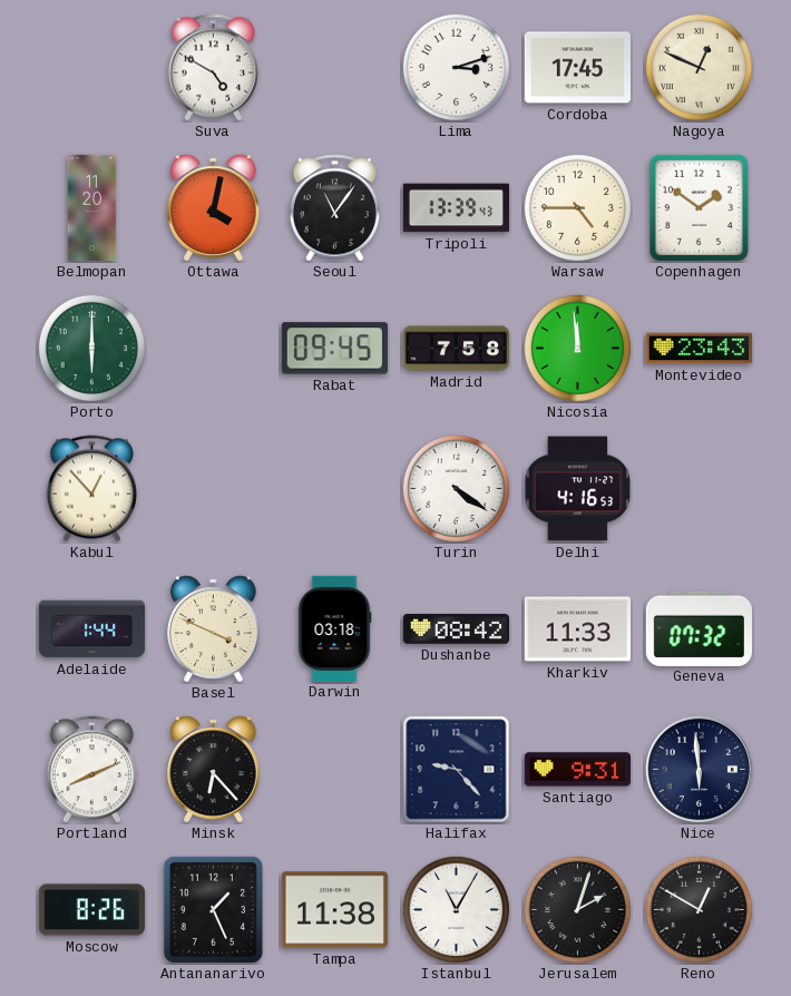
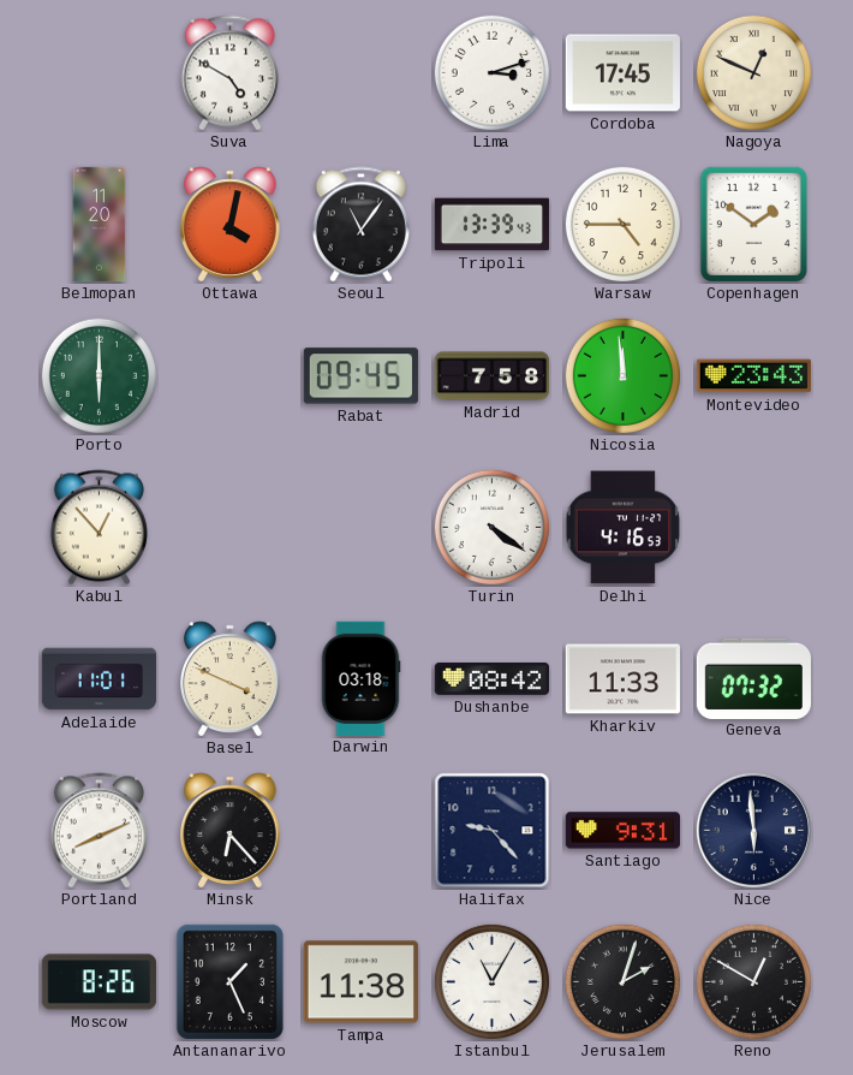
Adelaide: 1:44 -> 11:01 (99, 679)
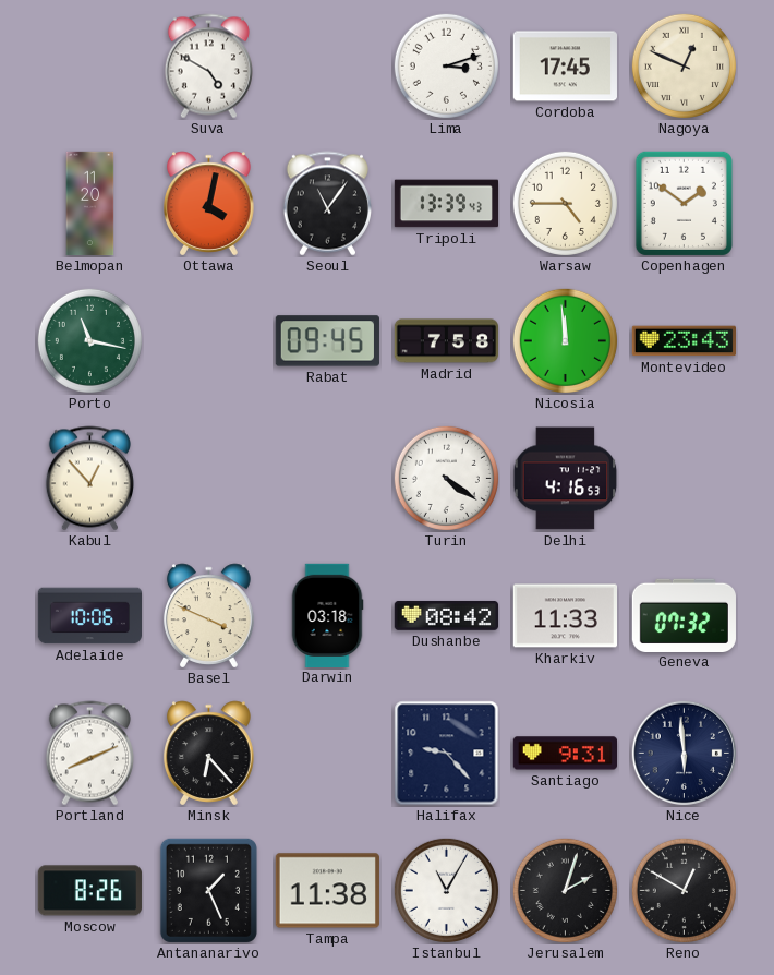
Porto: 6:00 -> 11:17 (89, 340)
Adelaide: 11:01 -> 10:06 (89, 616)
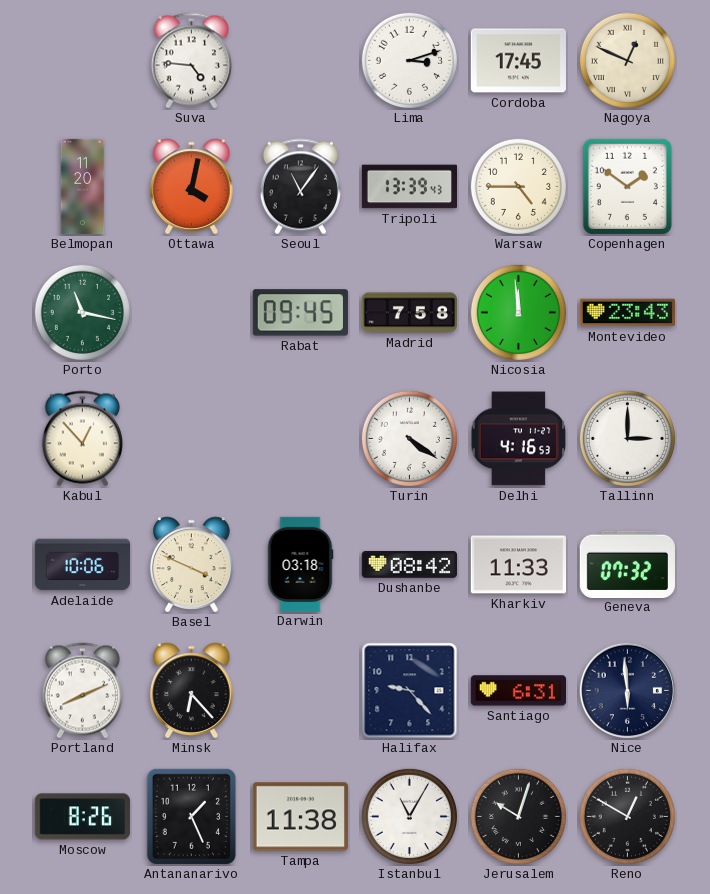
Suva: 4:50 -> 4:46 (191, 61)
Tallinn: none -> 3:00 (627, 438)
Santiago: 9:31 -> 6:31 (518, 691)
Jerusalem: 2:03 -> 10:03 (518, 816)
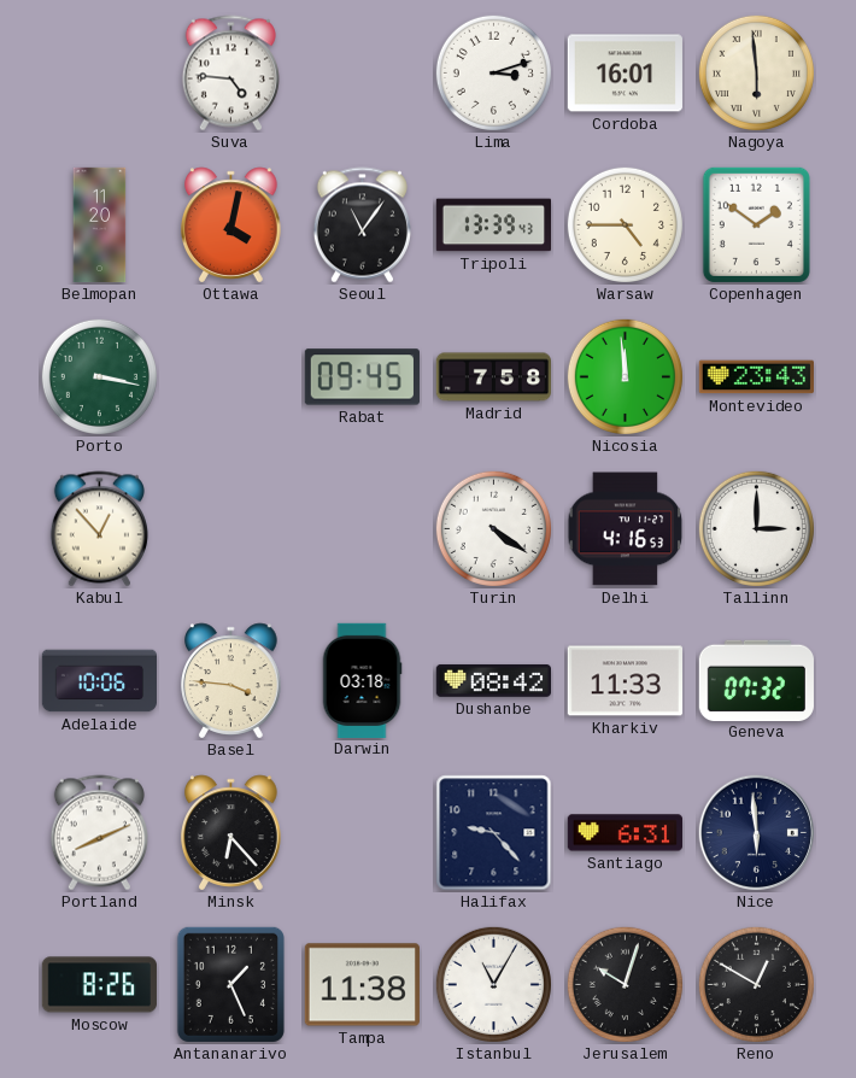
Cordoba: 17:45 -> 16:01 (625, 74)
Nagoya: 12:49 -> 5:59 (756, 72)
Porto: 11:17 -> 3:17 (99, 376)
Basel: 3:49 -> 3:46 (231, 681)
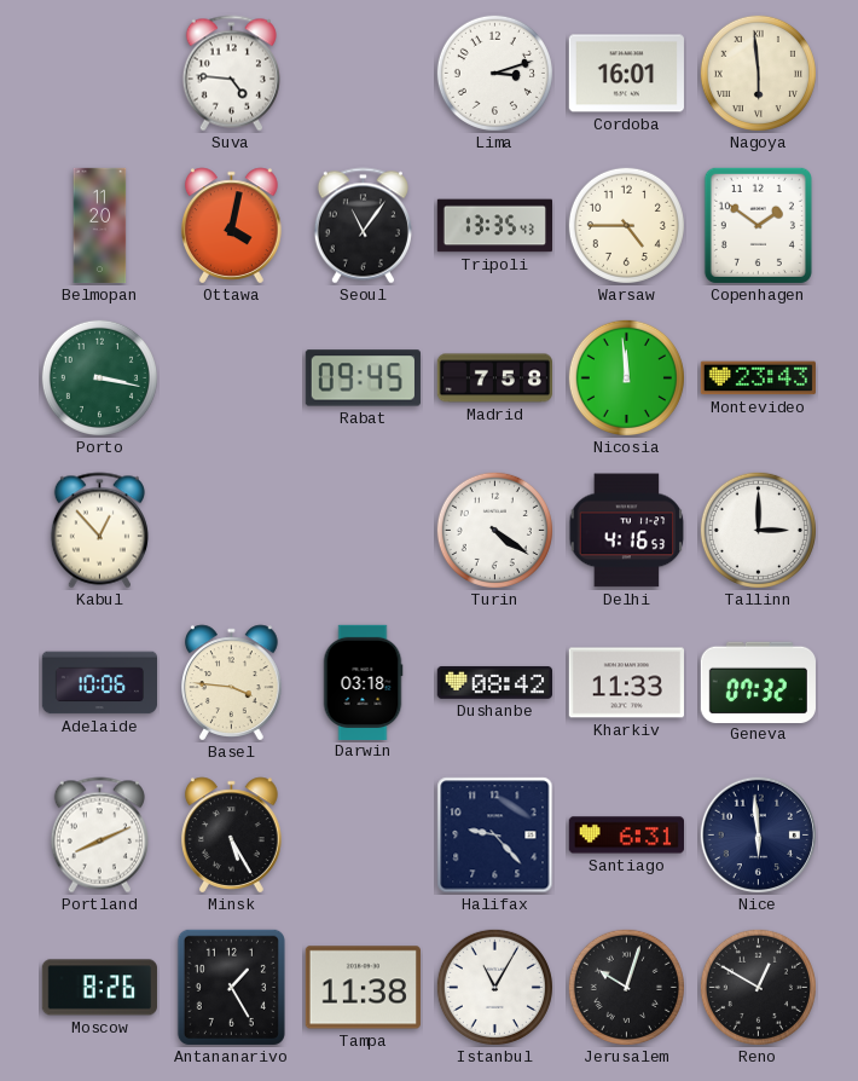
Tripoli: 13:39 -> 13:35 (494, 226)
Minsk: 6:23 -> 5:25 (232, 836)
Antananarivo: 1:26 -> 1:25 (231, 987)
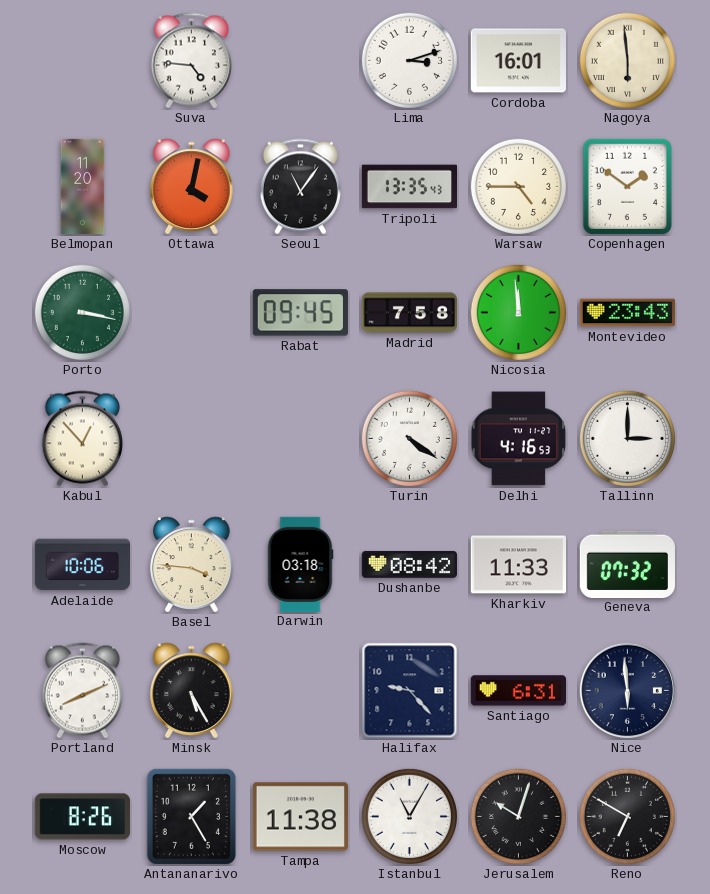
Reno: 12:50 -> 6:50 (627, 816)
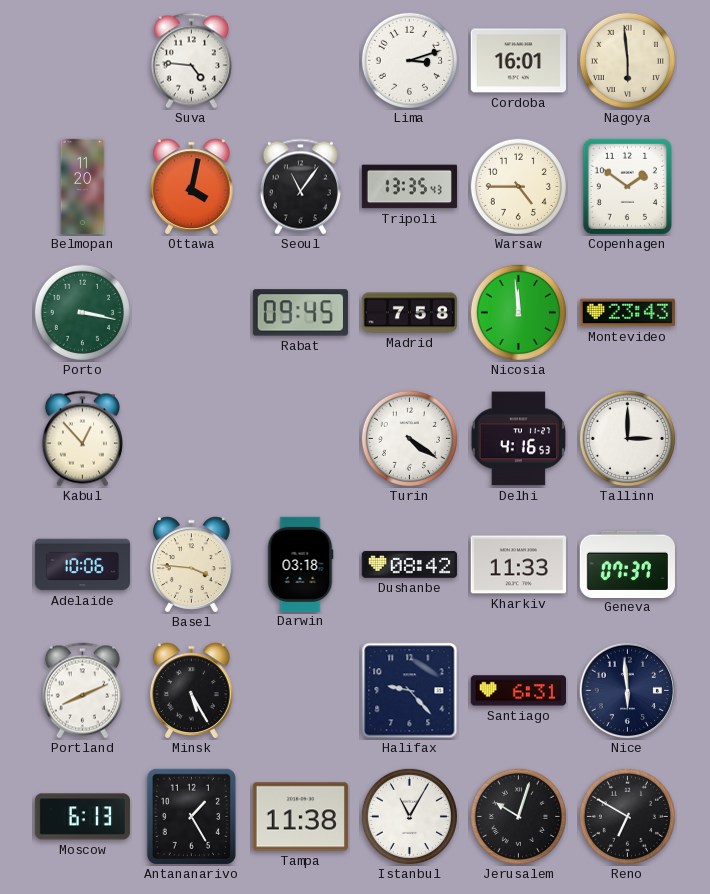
Geneva: 07:32 -> 07:37 (627, 564)
Moscow: 8:26 -> 6:13 (82, 817)
